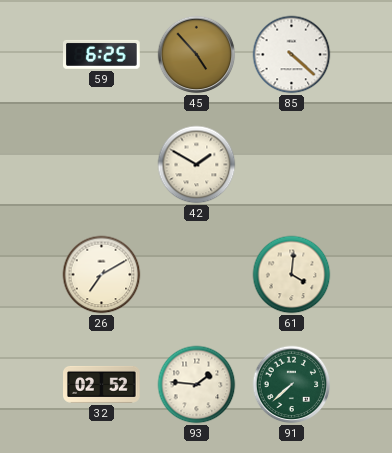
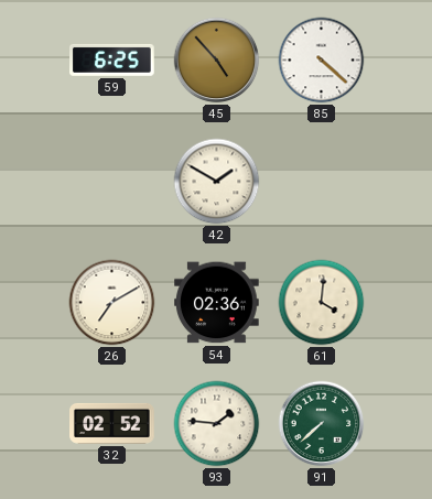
54: none -> 02:36 (217, 303)
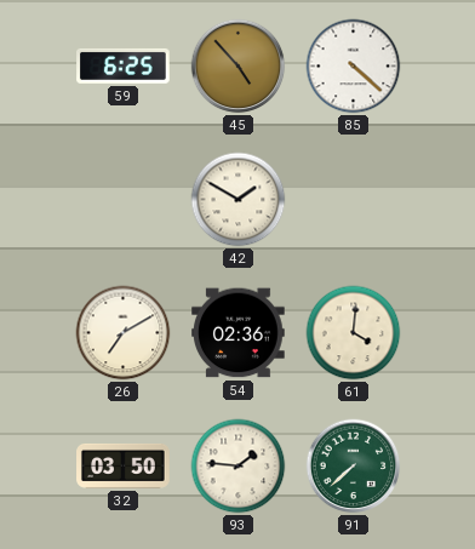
32: 02:52 -> 03:50 (124, 465)
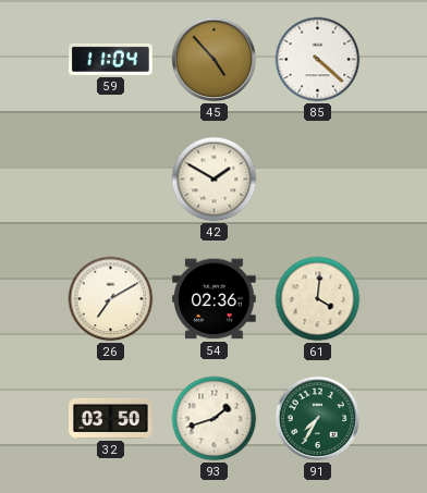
59: 6:25 -> 11:04 (111, 59)
93: 1:46 -> 1:42 (215, 419)
91: 7:38 -> 7:35 (318, 419)
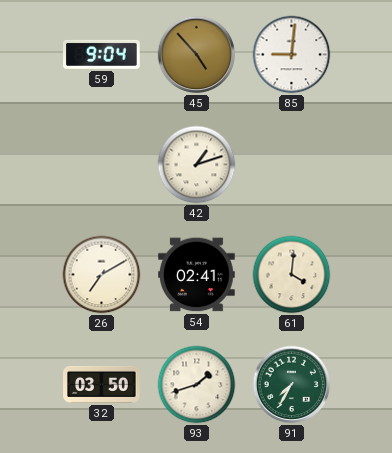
59: 11:04 -> 9:04 (102, 54)
85: 4:22 -> 9:01 (292, 55)
42: 1:50 -> 1:12 (197, 165)
54: 02:36 -> 02:41 (197, 275)
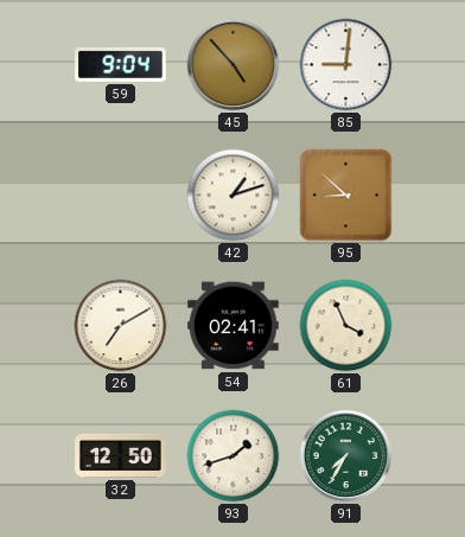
95: none -> 8:52 (346, 196)
61: 4:01 -> 3:56 (346, 326)
32: 03:50 -> 12:50 (121, 455)
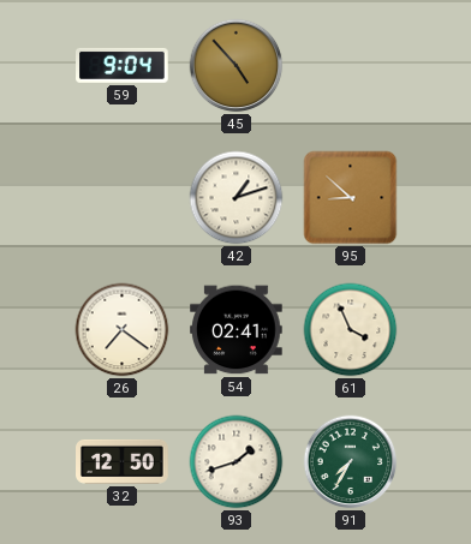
85: 9:01 -> none (346, 65)
26: 7:10 -> 7:21 (123, 330)
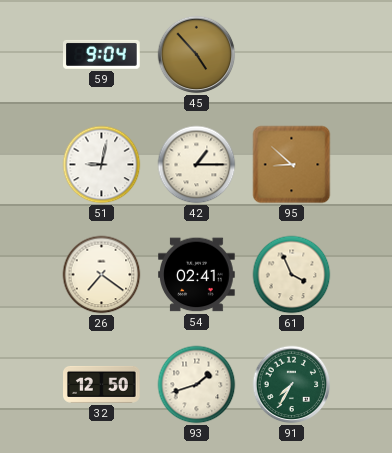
51: none -> 9:02 (102, 165)
42: 1:12 -> 1:15 (197, 165)
